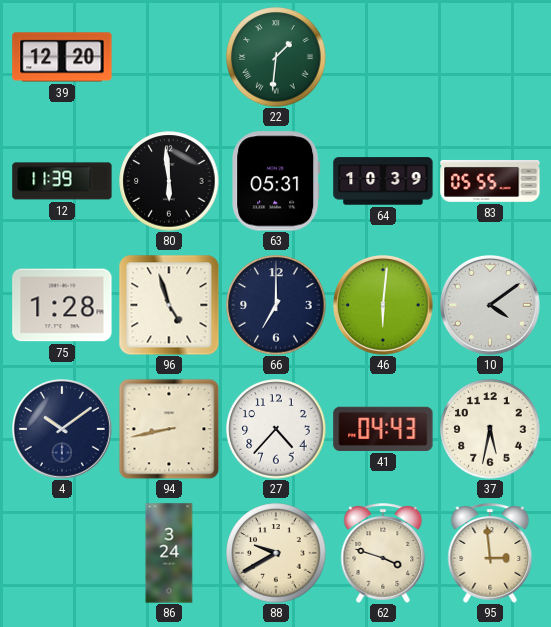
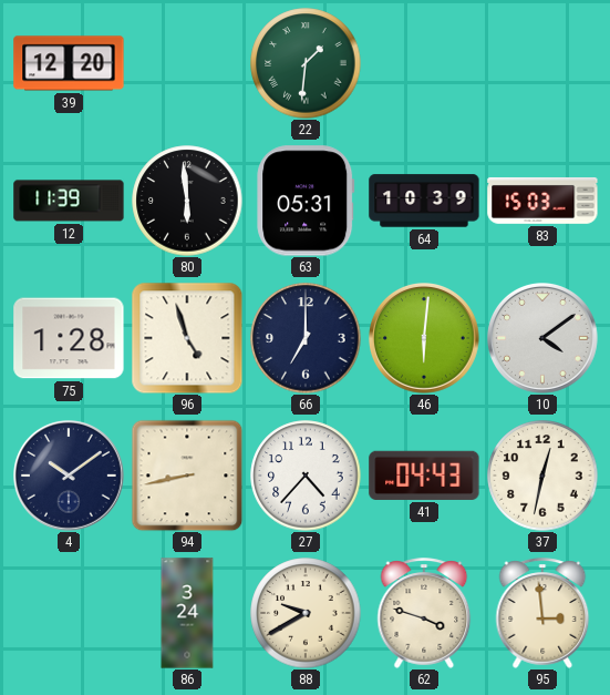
83: 05:55 -> 15:03 (542, 201)
37: 5:32 -> 12:32 (542, 476)
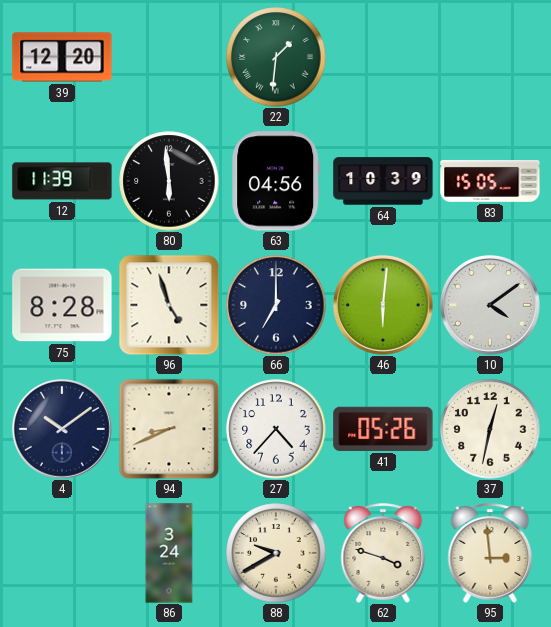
63: 05:31 -> 04:56 (276, 181)
83: 15:03 -> 15:05 (490, 181)
75: 1:28 -> 8:28 (62, 305)
94: 8:43 -> 8:41 (169, 429)
41: 04:43 -> 05:26 (383, 429)
